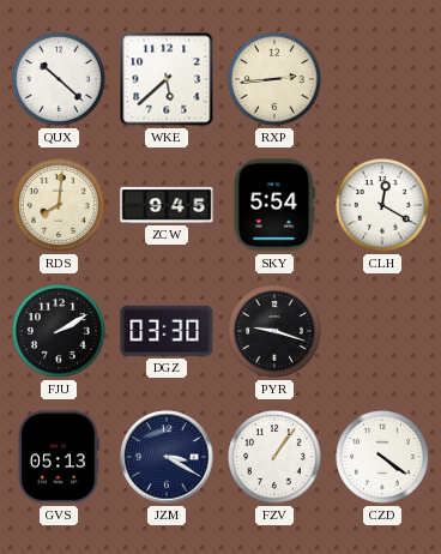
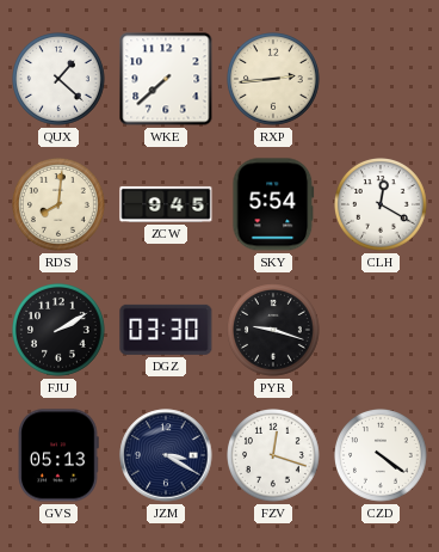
QUX: 10:22 -> 1:22 (60, 80)
WKE: 5:38 -> 7:38 (166, 79)
FZV: 1:06 -> 12:18 (274, 456)
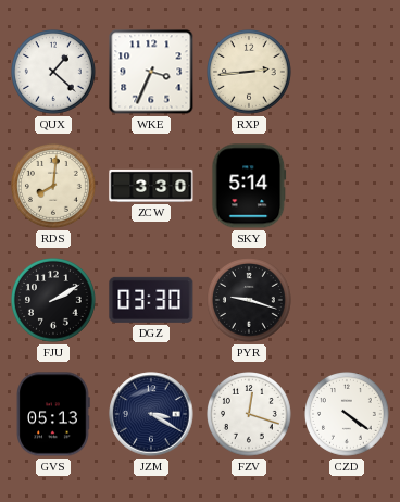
WKE: 7:38 -> 3:34 (151, 72)
ZCW: 9:45 -> 3:30 (151, 186)
SKY: 5:54 -> 5:14 (249, 186)
CLH: 12:20 -> none (382, 206)
